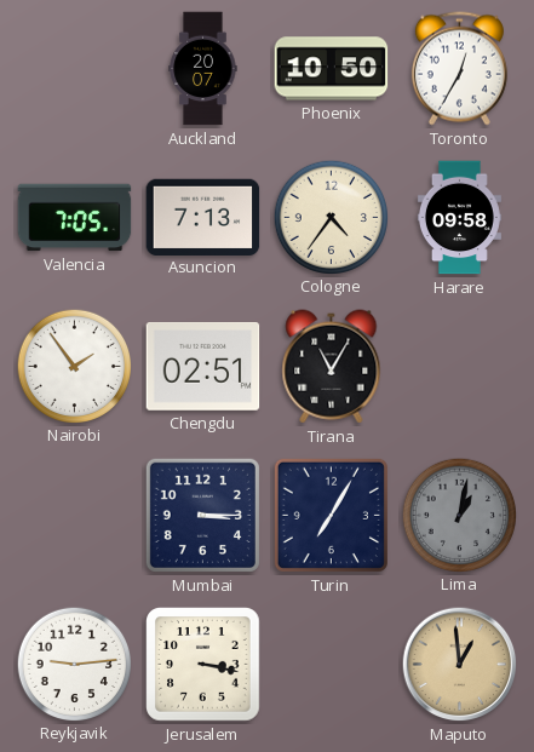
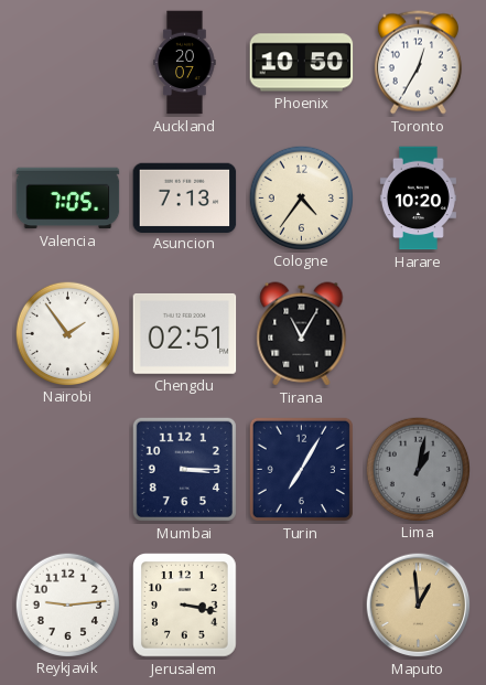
Harare: 09:58 -> 10:20 (418, 199)
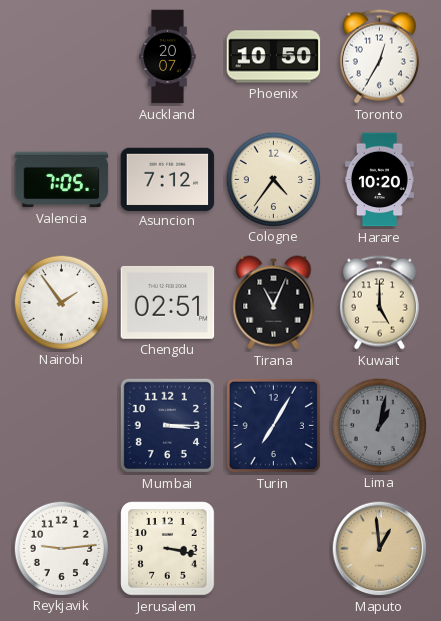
Asuncion: 7:13 -> 7:12 (168, 179)
Tirana: 11:05 -> 11:04 (274, 303)
Kuwait: none -> 5:00 (379, 303)
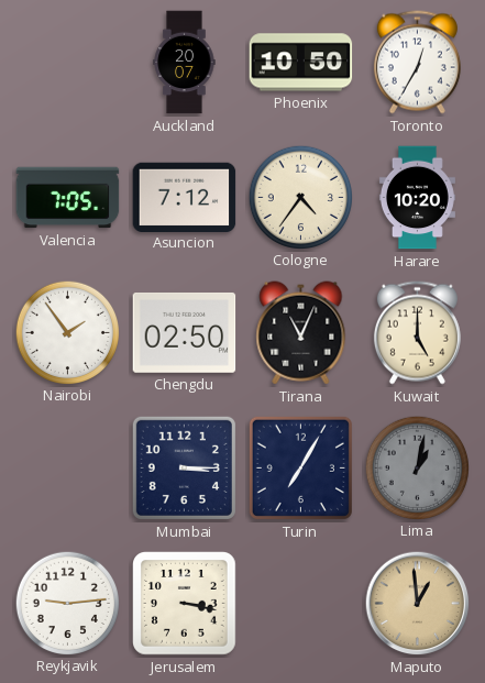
Chengdu: 02:51 -> 02:50 (185, 332)
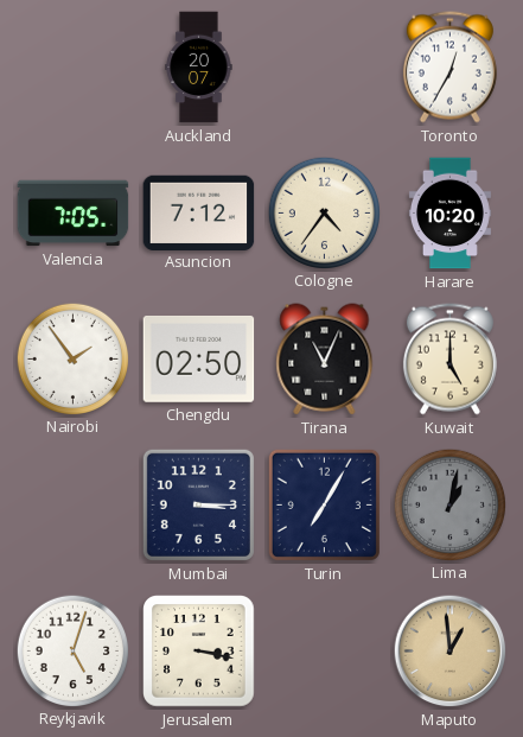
Phoenix: 10:50 -> none (301, 63)
Reykjavik: 9:14 -> 5:03 (72, 650)
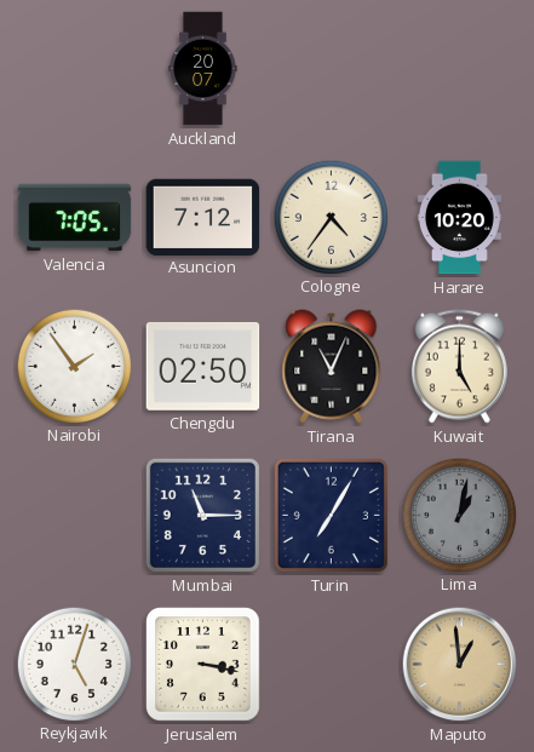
Toronto: 12:35 -> none (449, 68)
Mumbai: 3:15 -> 11:15 (202, 515)
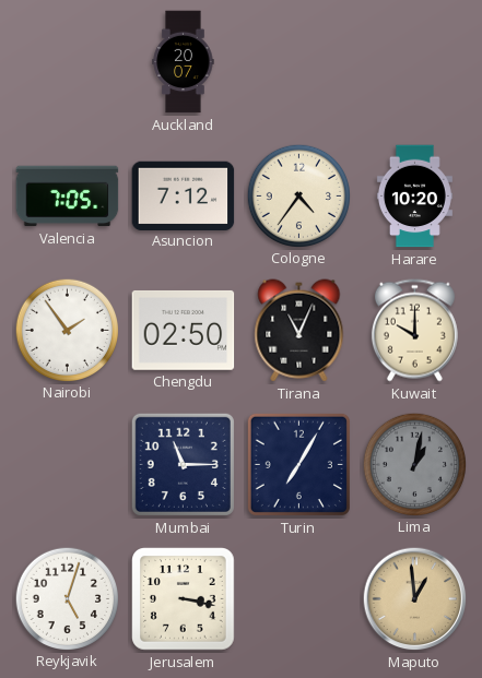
Kuwait: 5:00 -> 10:00 (414, 331)
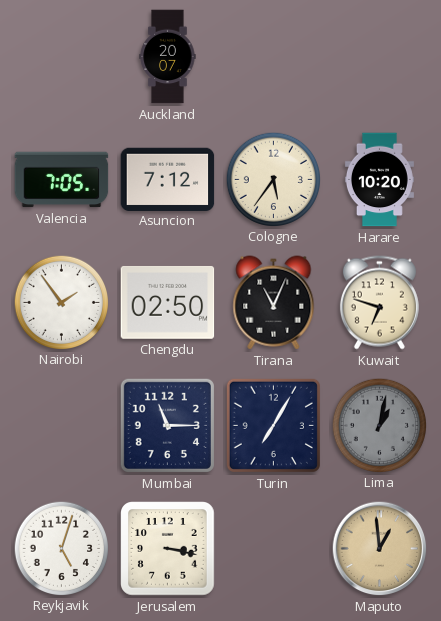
Cologne: 4:36 -> 5:36 (273, 179)
Kuwait: 10:00 -> 6:48 (379, 303)
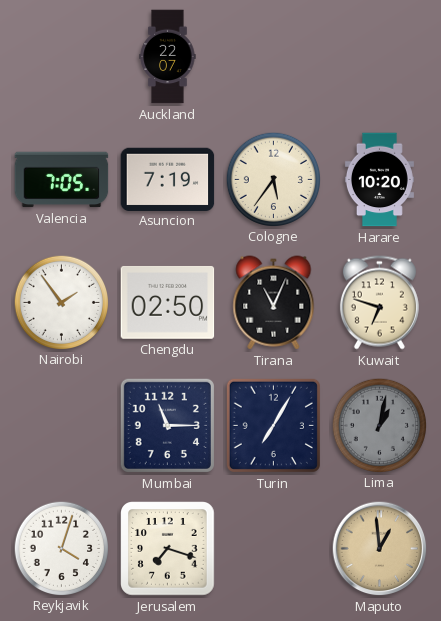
Auckland: 20:07 -> 22:07 (168, 57)
Asuncion: 7:12 -> 7:19 (168, 179)
Reykjavik: 5:03 -> 4:03 (61, 548)
Jerusalem: 3:17 -> 7:18 (168, 549)
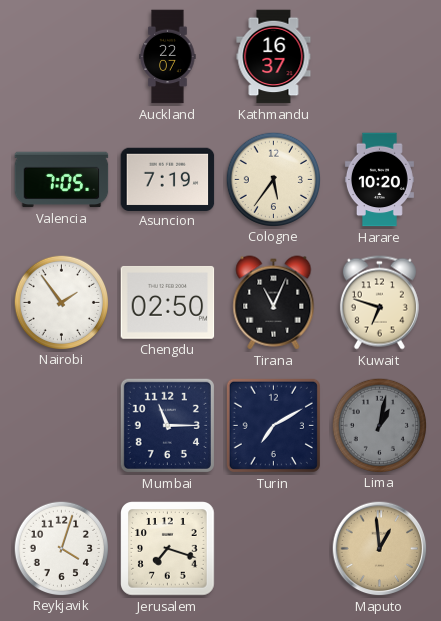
Kathmandu: none -> 16:37 (274, 57)
Turin: 7:05 -> 7:10 (273, 425)
